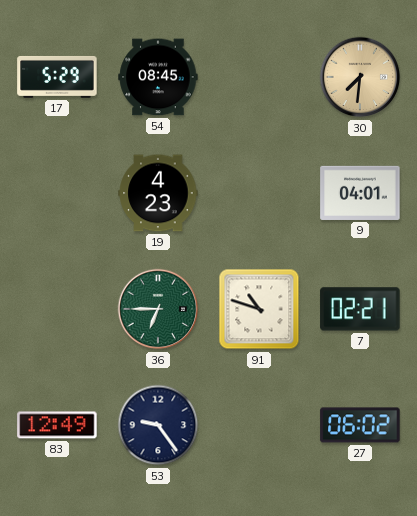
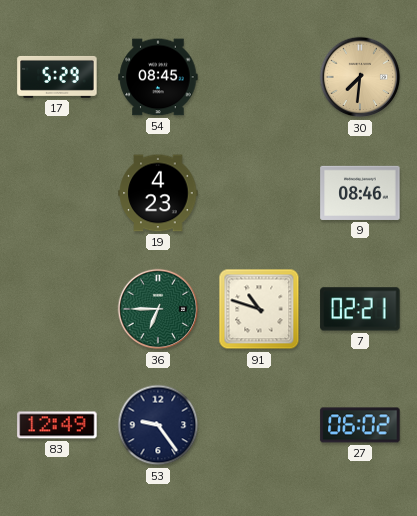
9: 04:01 -> 08:46 (360, 193)
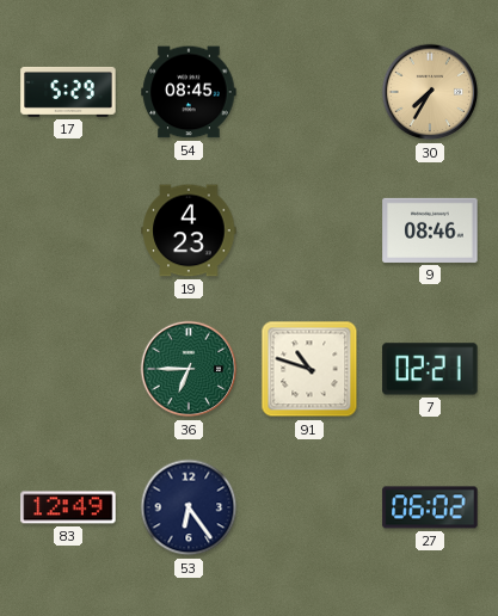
30: 7:31 -> 7:35 (430, 92)
53: 9:24 -> 6:24 (189, 507)
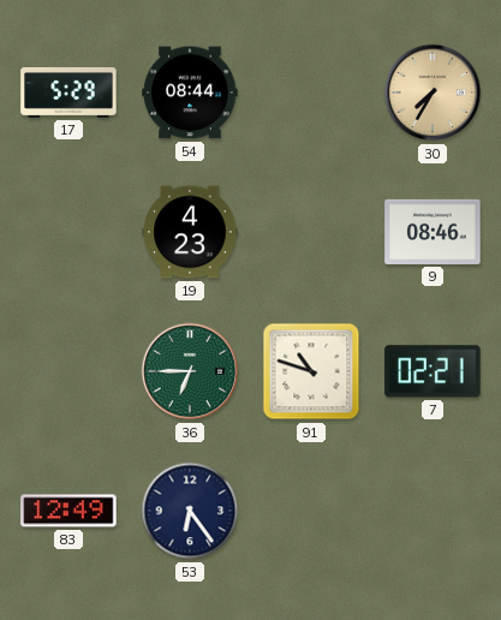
54: 08:45 -> 08:44 (190, 93)
27: 06:02 -> none (430, 507)
